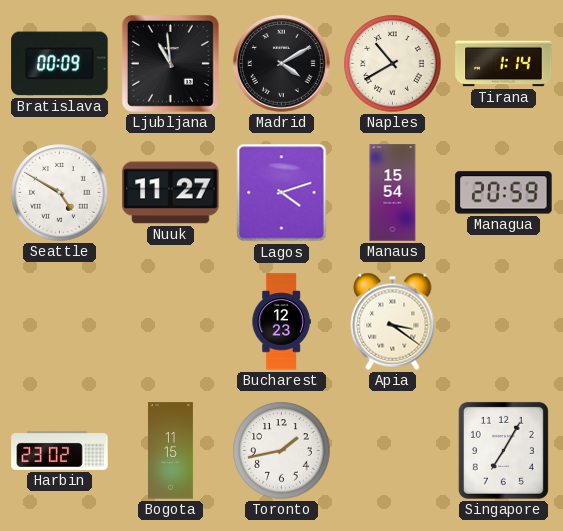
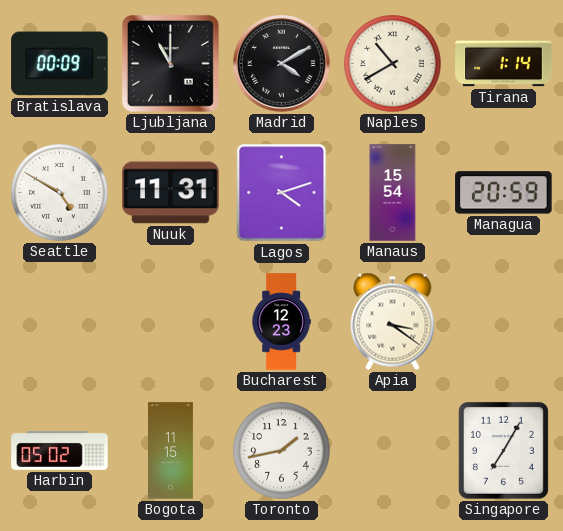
Ljubljana: 10:59 -> 11:00 (170, 63)
Nuuk: 11:27 -> 11:31 (171, 193)
Harbin: 23:02 -> 05:02 (60, 450)
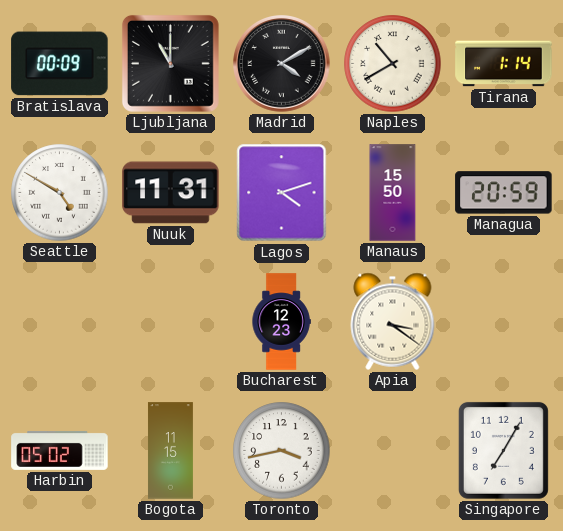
Manaus: 15:54 -> 15:50 (393, 193)
Toronto: 1:43 -> 3:43 (282, 451)
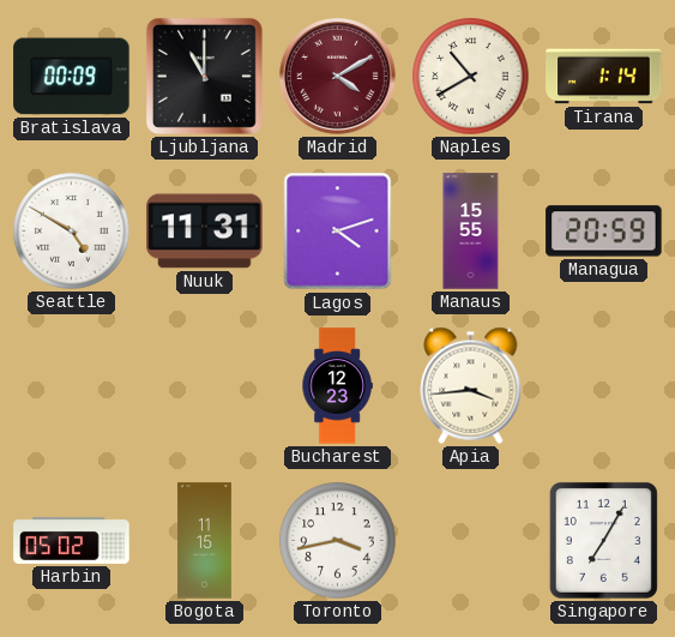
Madrid dial: black -> burgundy (338, 77)
Manaus: 15:50 -> 15:55 (471, 232)
Apia: 3:21 -> 3:44 (471, 385)
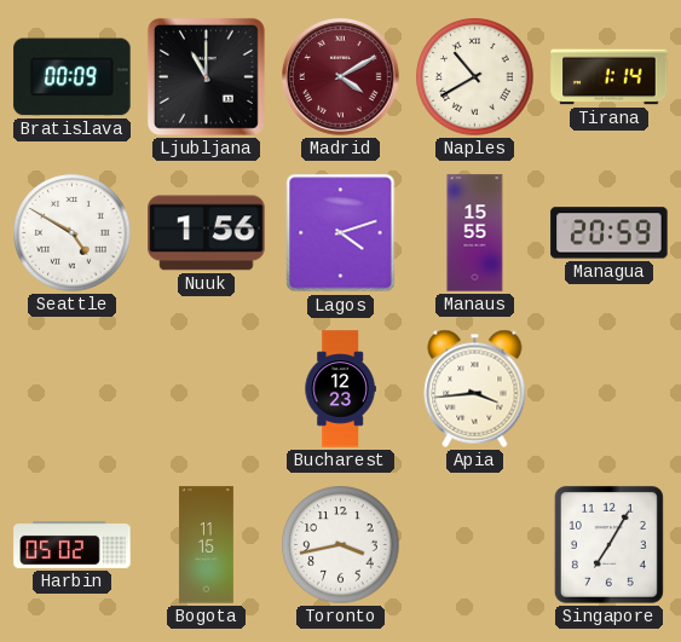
Nuuk: 11:31 -> 1:56 (207, 233)
